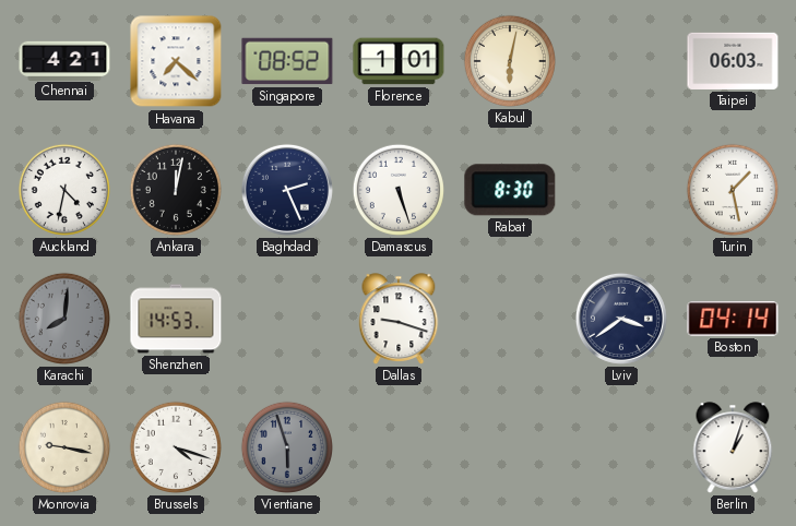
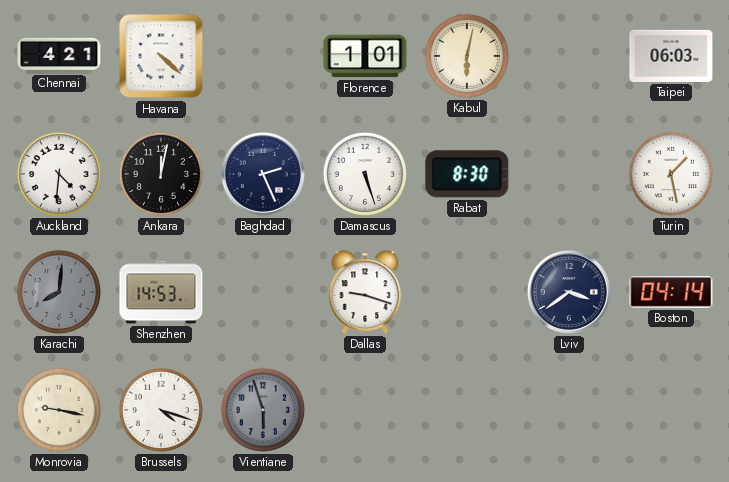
Havana: 7:22 -> 4:22 (161, 56)
Singapore: 08:52 -> none (287, 61)
Auckland: 4:32 -> 4:31 (59, 174)
Berlin: 1:03 -> none (733, 447)
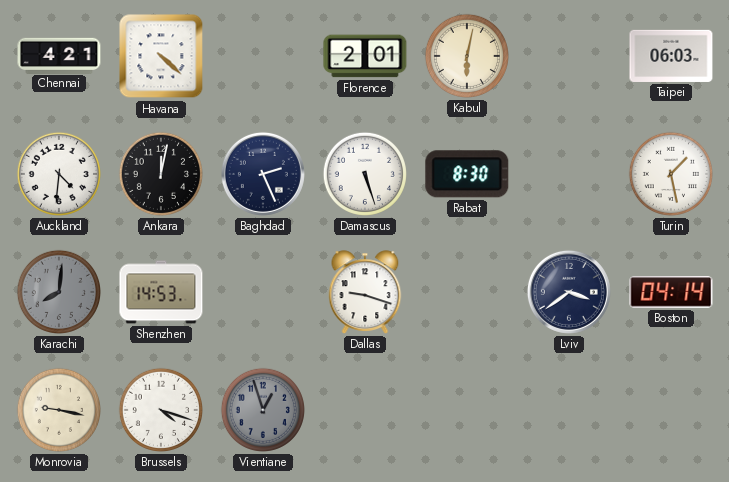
Florence: 1:01 -> 2:01 (365, 56)
Vientiane: 5:57 -> 12:57 (263, 410)
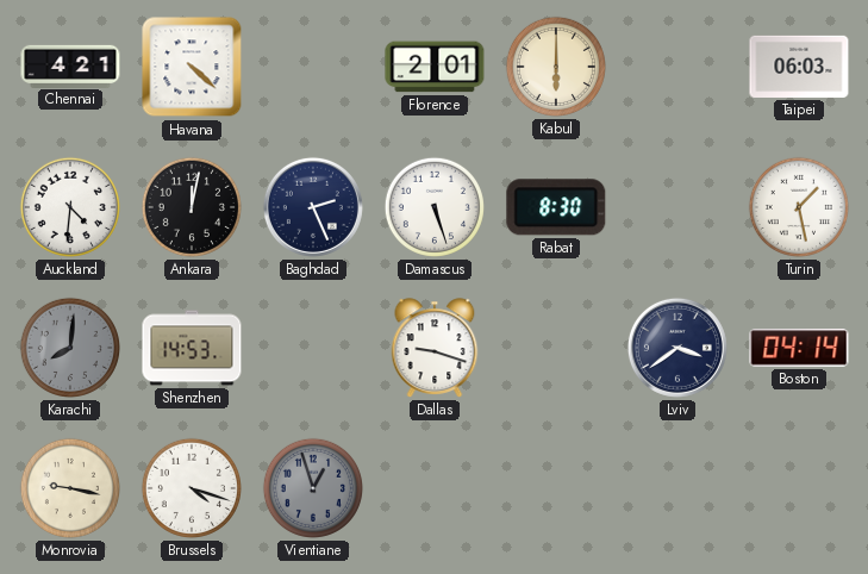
Kabul: 6:02 -> 6:00 (556, 67)
